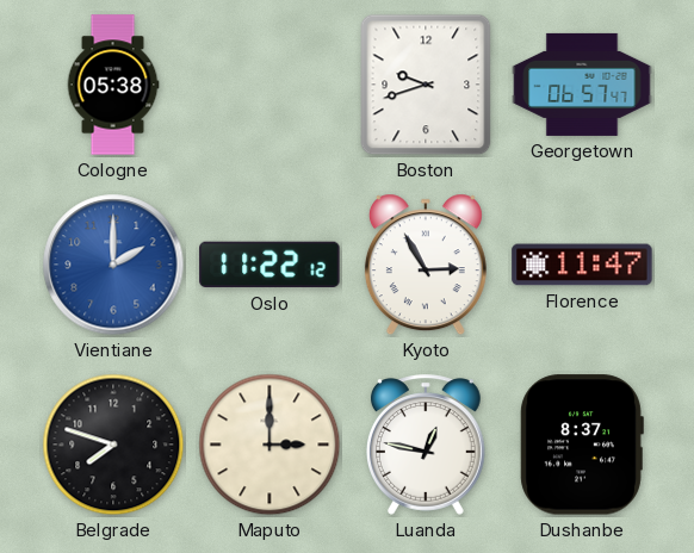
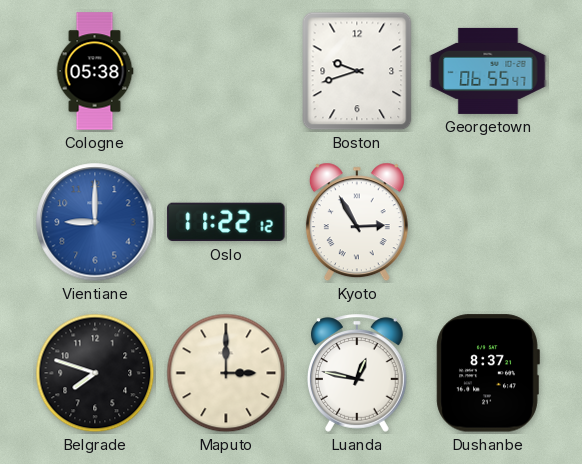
Georgetown: 06:57 -> 06:55 (488, 71)
Vientiane: 2:00 -> 9:00 (95, 222)
Florence: 11:47 -> none (582, 265)
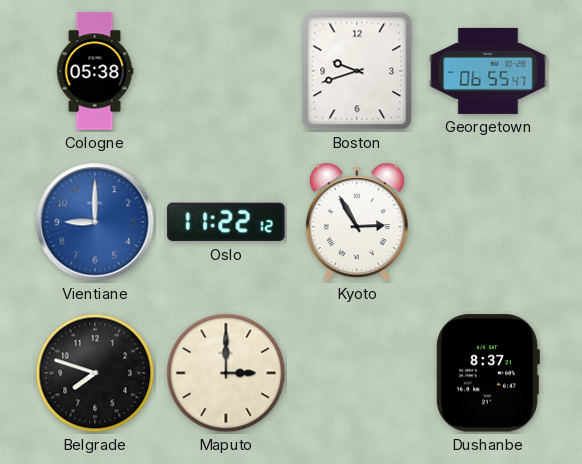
Luanda: 12:47 -> none (357, 373)
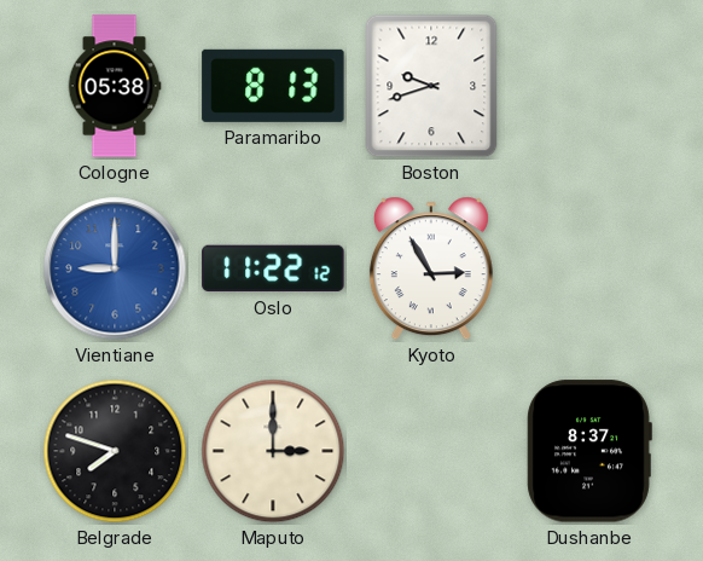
Paramaribo: none -> 8:13 (273, 86)
Georgetown: 06:55 -> none (488, 71)
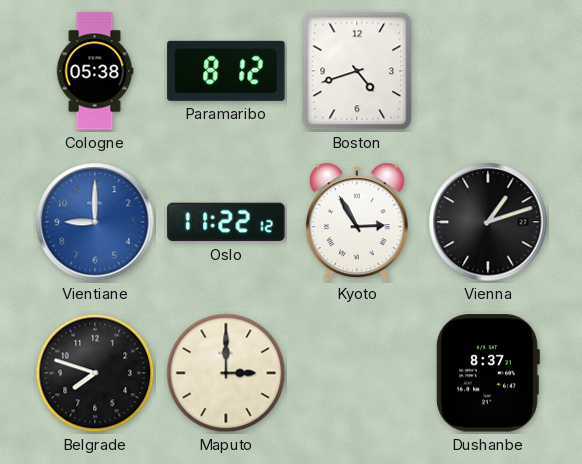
Paramaribo: 8:13 -> 8:12 (226, 71)
Boston: 9:42 -> 4:42 (357, 71)
Vienna: none -> 1:12 (488, 222)
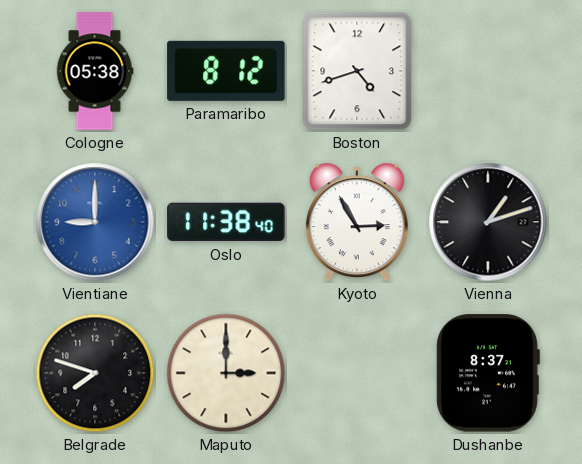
Oslo: 11:22 -> 11:38 (226, 222)
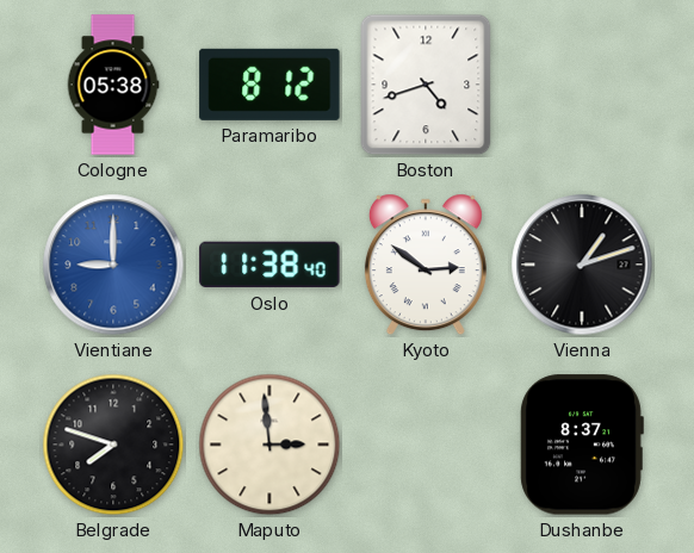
Kyoto: 2:55 -> 2:51 (426, 265)
Maputo: 3:00 -> 2:59 (269, 445)
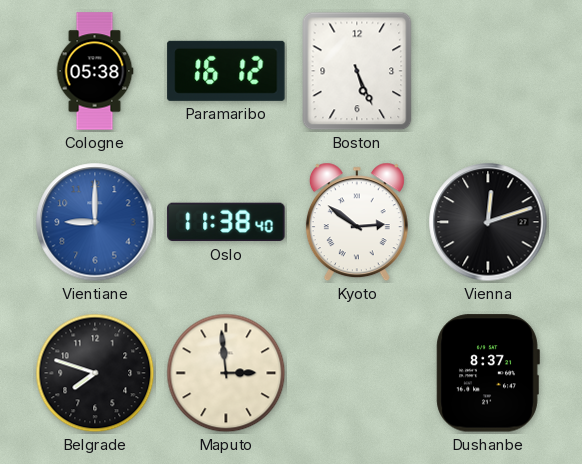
Paramaribo: 8:12 -> 16:12 (226, 71)
Boston: 4:42 -> 5:26 (357, 71)
Vienna: 1:12 -> 12:12 (488, 222)
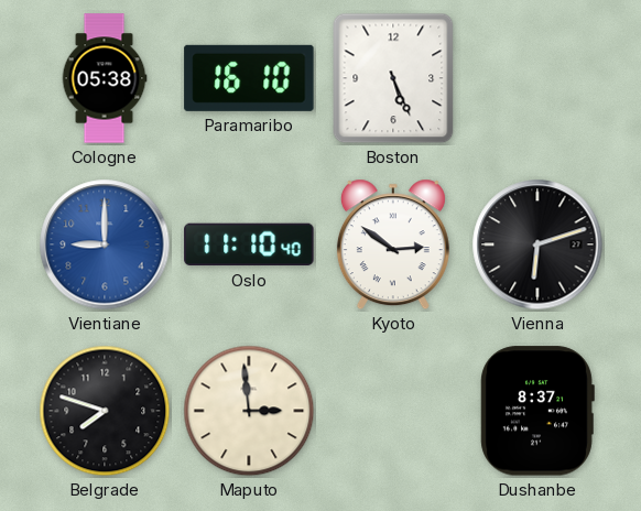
Paramaribo: 16:12 -> 16:10 (249, 78)
Oslo: 11:38 -> 11:10 (249, 244)
Vienna: 12:12 -> 6:12 (537, 244)
